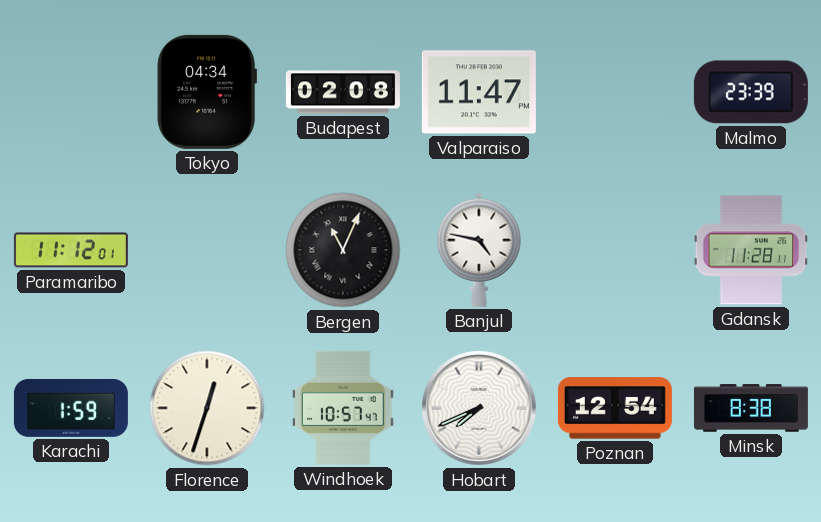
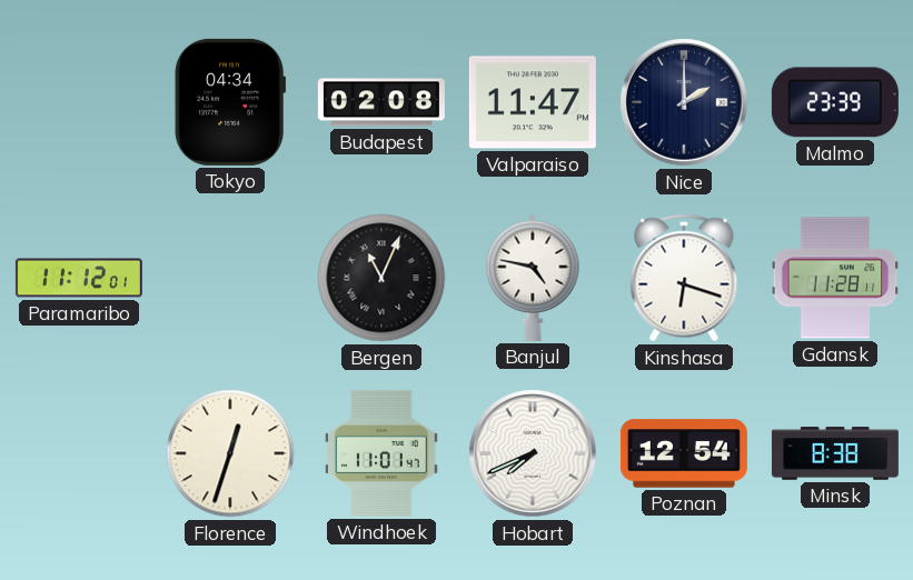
Nice: none -> 2:00 (684, 102)
Kinshasa: none -> 6:18 (684, 278)
Karachi: 1:59 -> none (71, 408)
Windhoek: 10:57 -> 11:01 (381, 453)
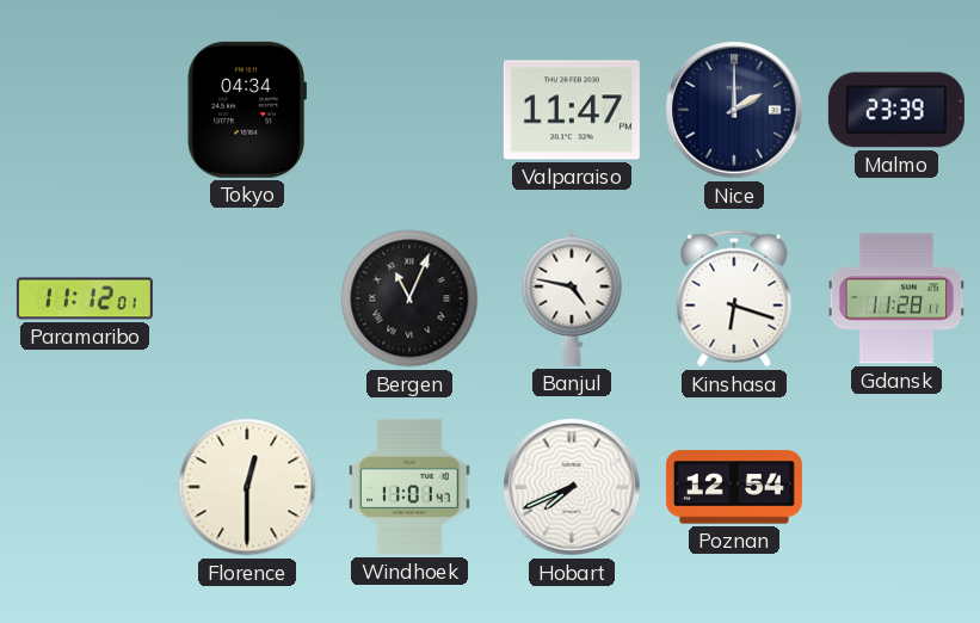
Budapest: 02:08 -> none (381, 102)
Florence: 12:33 -> 12:30 (247, 487)
Minsk: 8:38 -> none (835, 453)
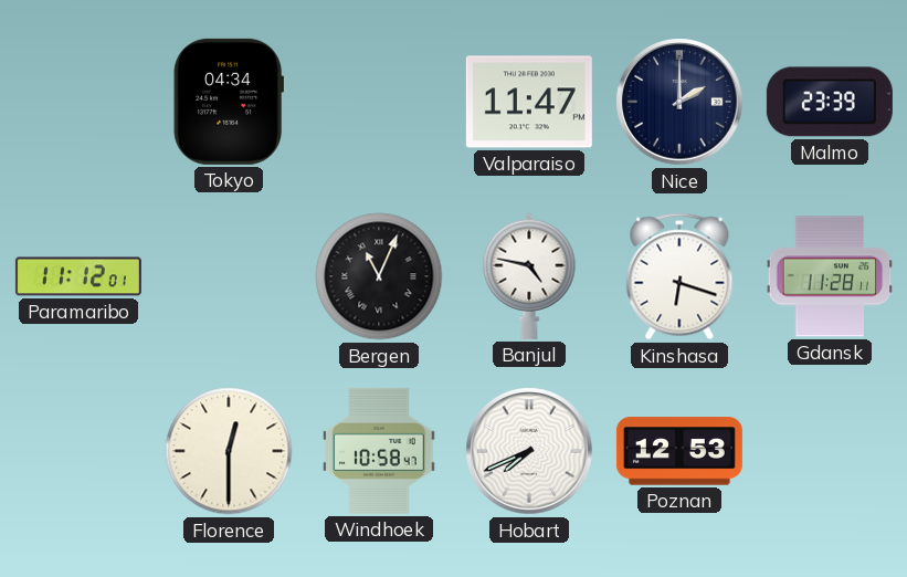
Windhoek: 11:01 -> 10:58 (379, 451)
Poznan: 12:54 -> 12:53 (679, 451)
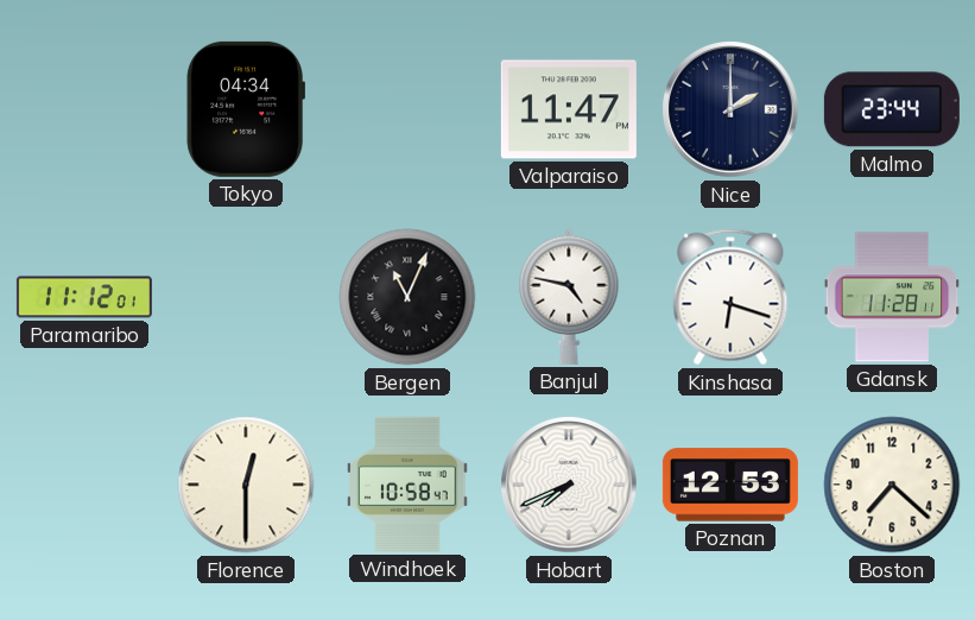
Malmo: 23:39 -> 23:44 (892, 109)
Boston: none -> 7:22 (892, 485)
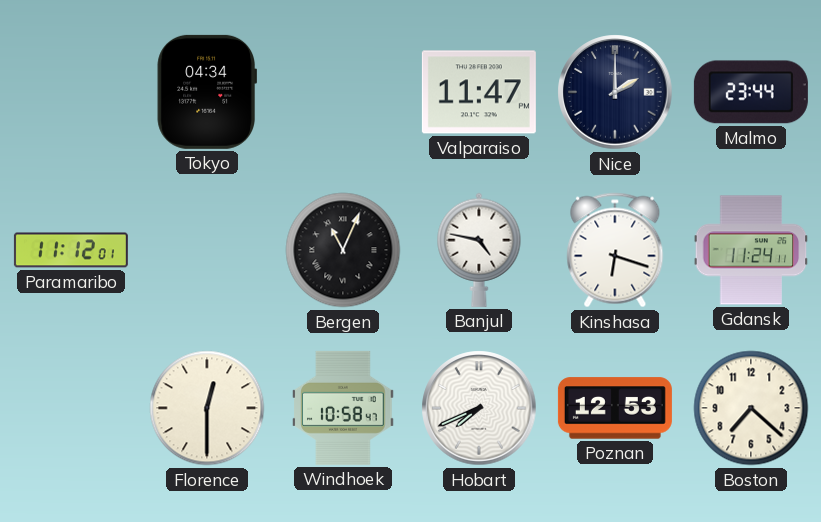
Gdansk: 11:28 -> 11:24 (751, 250)
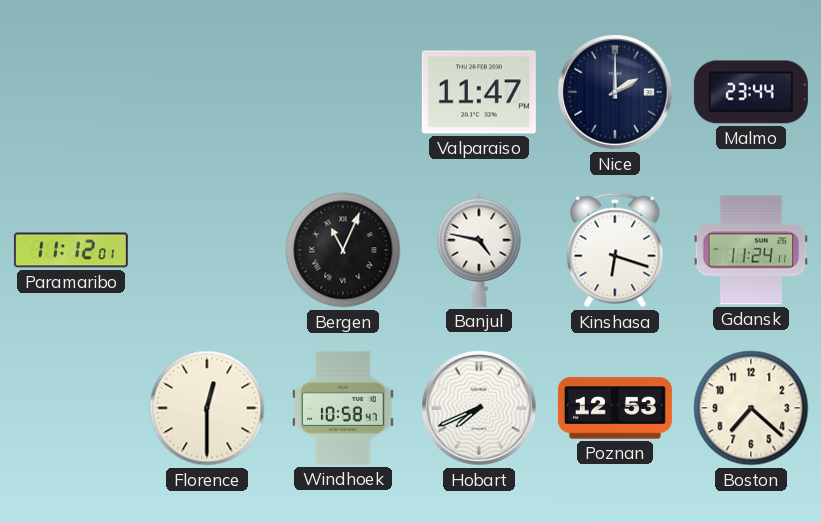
Tokyo: 04:34 -> none (206, 92)
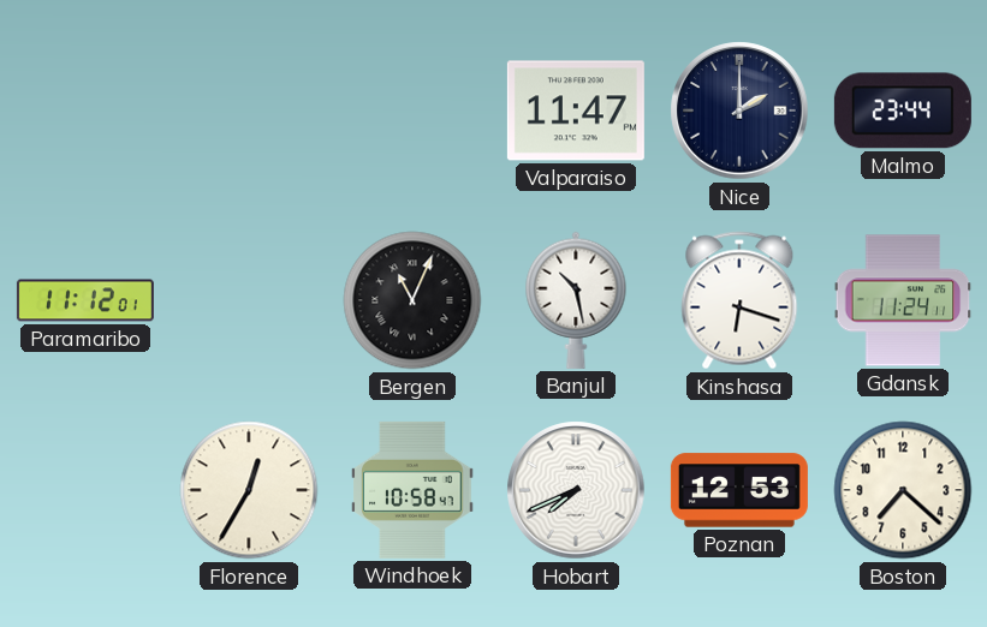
Banjul: 4:47 -> 10:28 (576, 300)
Florence: 12:30 -> 12:35 (249, 490)
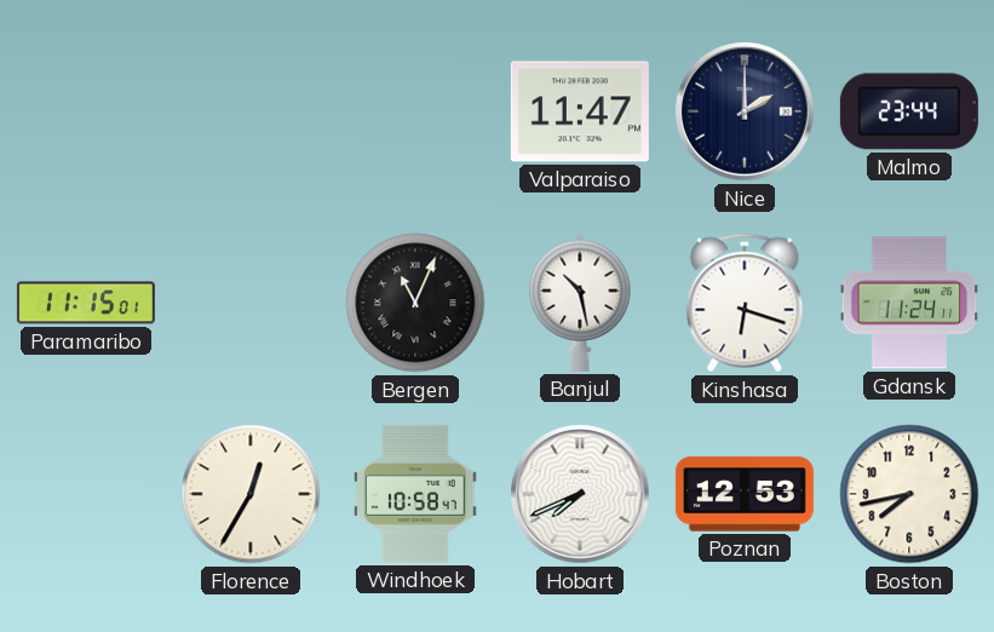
Paramaribo: 11:12 -> 11:15 (86, 303)
Boston: 7:22 -> 7:43 (909, 494)
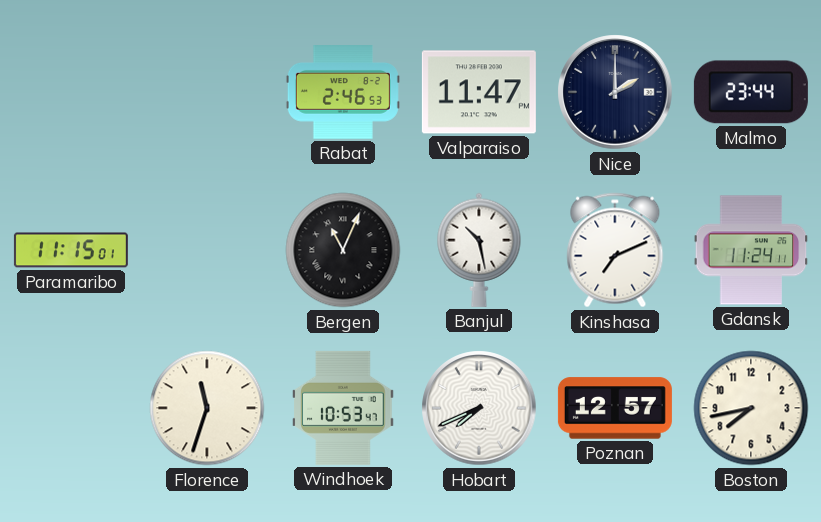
Rabat: none -> 2:46 (343, 93)
Kinshasa: 6:18 -> 7:11 (615, 250)
Florence: 12:35 -> 11:33 (207, 408)
Windhoek: 10:58 -> 10:53 (343, 408)
Poznan: 12:53 -> 12:57 (615, 408)
